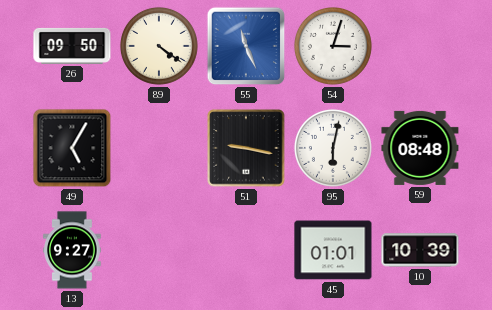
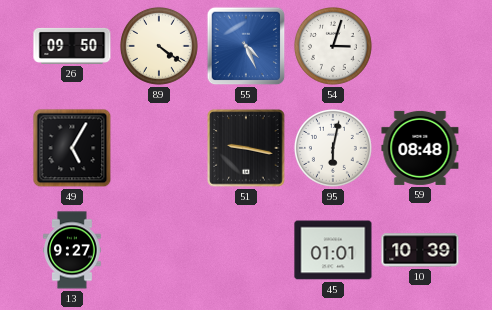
55: 11:26 -> 4:26 (246, 46)
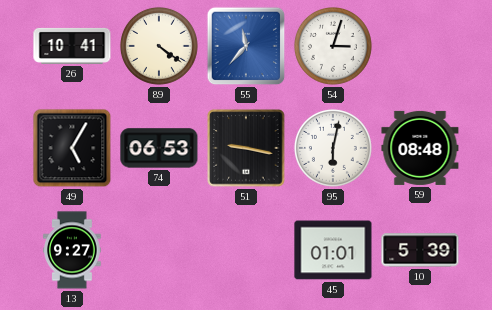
26: 09:50 -> 10:41 (72, 46)
55: 4:26 -> 11:37 (246, 46)
74: none -> 06:53 (159, 148)
10: 10:39 -> 5:39 (420, 250)
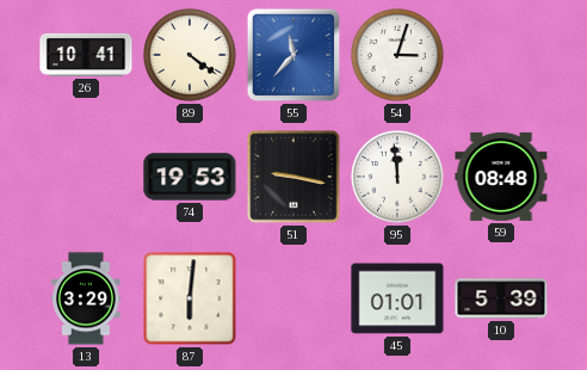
49: 5:05 -> none (72, 148)
74: 06:53 -> 19:53 (190, 177)
95: 6:02 -> 11:59 (397, 177)
13: 9:27 -> 3:29 (86, 298)
87: none -> 6:01 (190, 298)
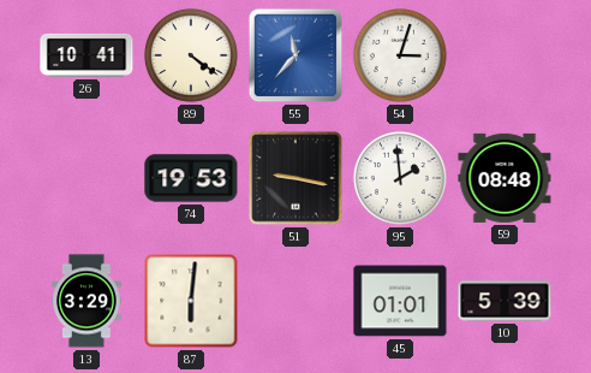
95: 11:59 -> 1:59 (400, 178)
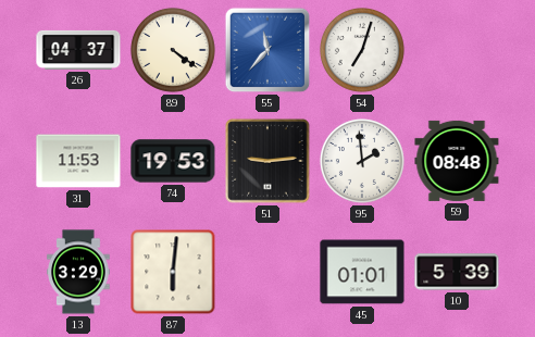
26: 10:41 -> 04:37 (78, 50)
54: 3:03 -> 7:03 (362, 50)
31: none -> 11:53 (78, 161)
51: 9:17 -> 9:14 (267, 161)
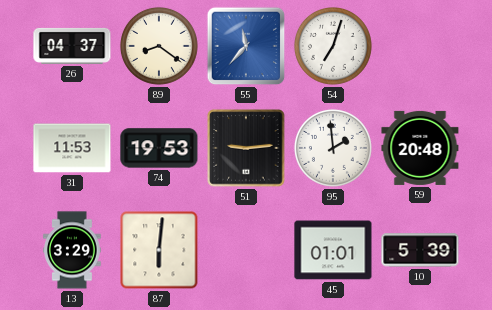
89: 4:21 -> 8:21 (159, 46)
59: 08:48 -> 20:48 (420, 148)
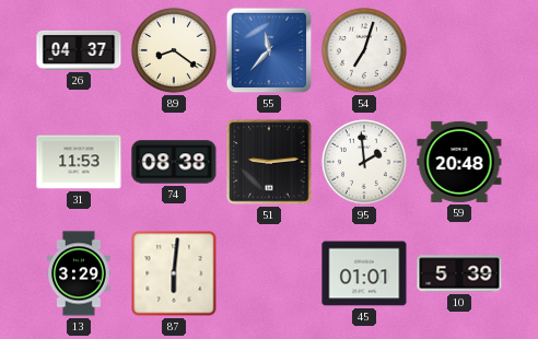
74: 19:53 -> 08:38 (174, 162)
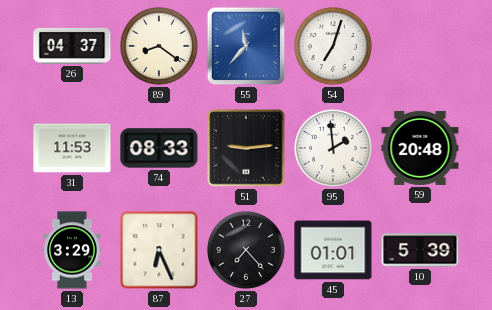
74: 08:38 -> 08:33 (159, 148)
87: 6:01 -> 6:26 (159, 250)
27: none -> 7:23 (246, 250)
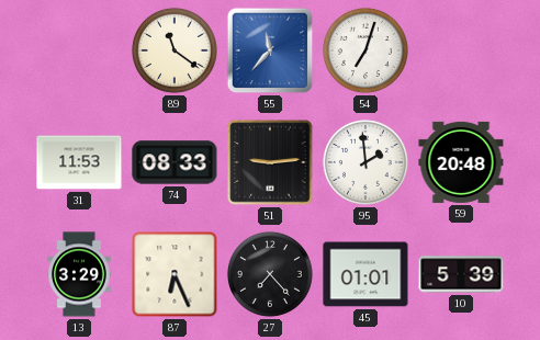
26: 04:37 -> none (72, 46)
89: 8:21 -> 11:21 (175, 50)
